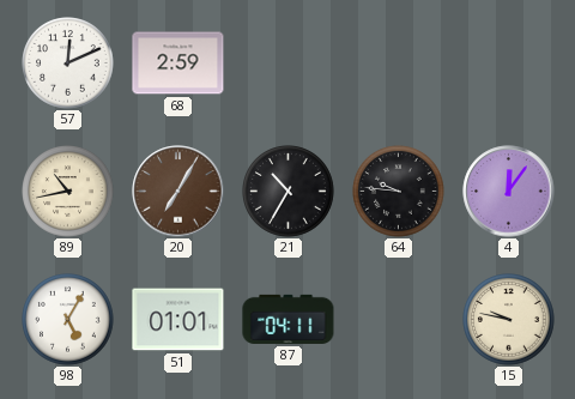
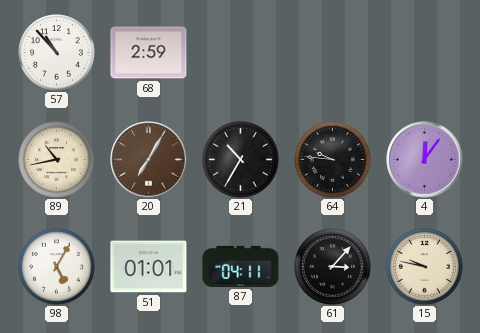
57: 12:11 -> 10:53 (57, 53)
61: none -> 3:07 (333, 267)
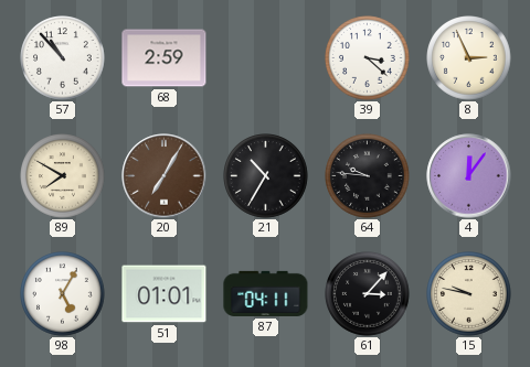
39: none -> 3:22 (368, 58)
8: none -> 2:56 (469, 58)
89: 10:43 -> 7:50 (63, 176)
